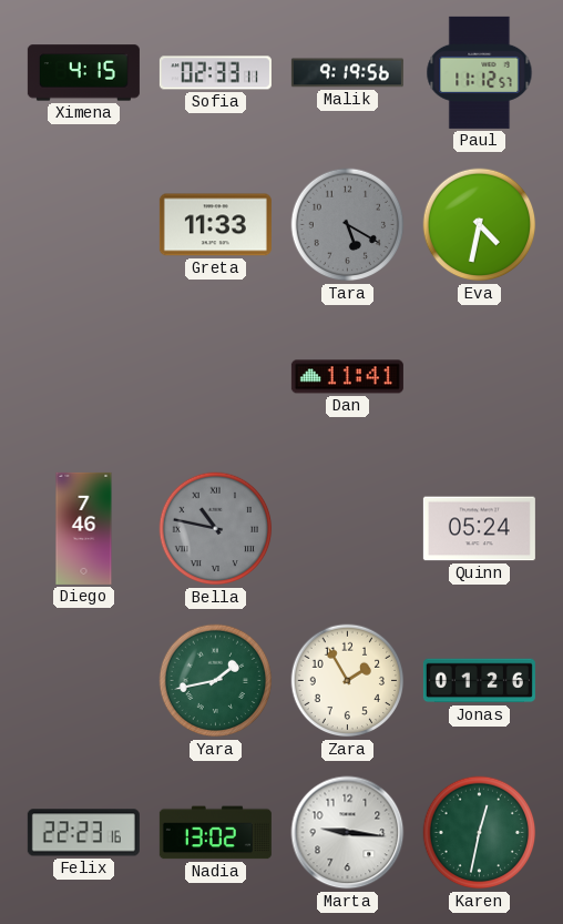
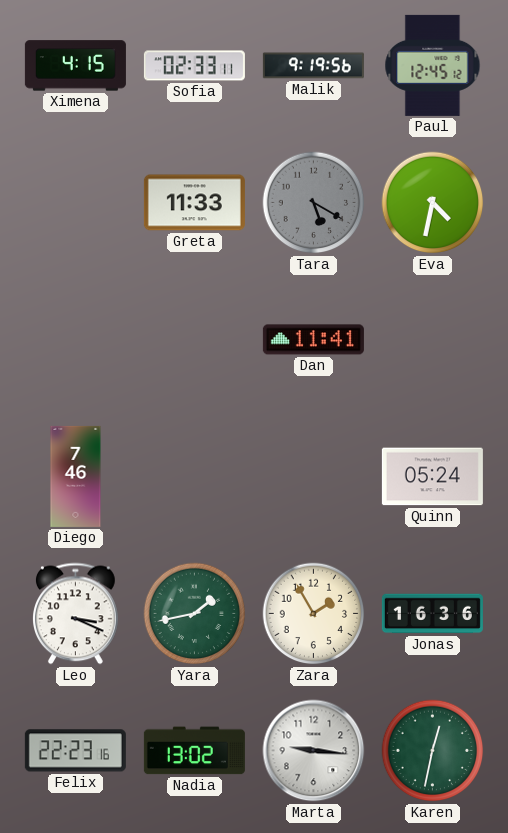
Paul: 11:12 -> 12:45 (433, 65)
Bella: 10:47 -> none (216, 529)
Leo: none -> 3:19 (76, 614)
Jonas: 01:26 -> 16:36 (432, 614)
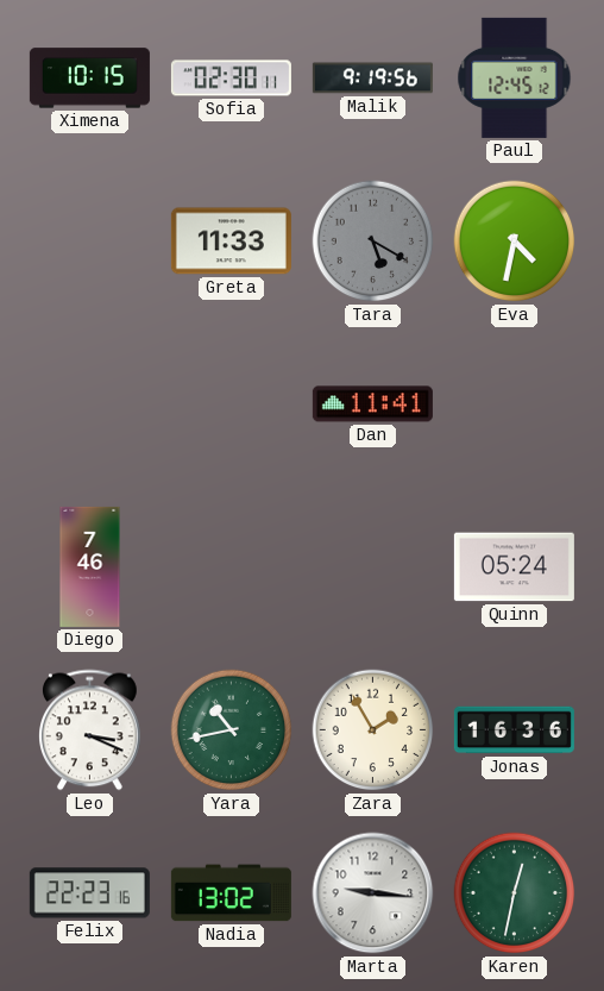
Ximena: 4:15 -> 10:15 (89, 79)
Sofia: 02:33 -> 02:30 (231, 79)
Yara: 1:43 -> 10:43 (232, 730)
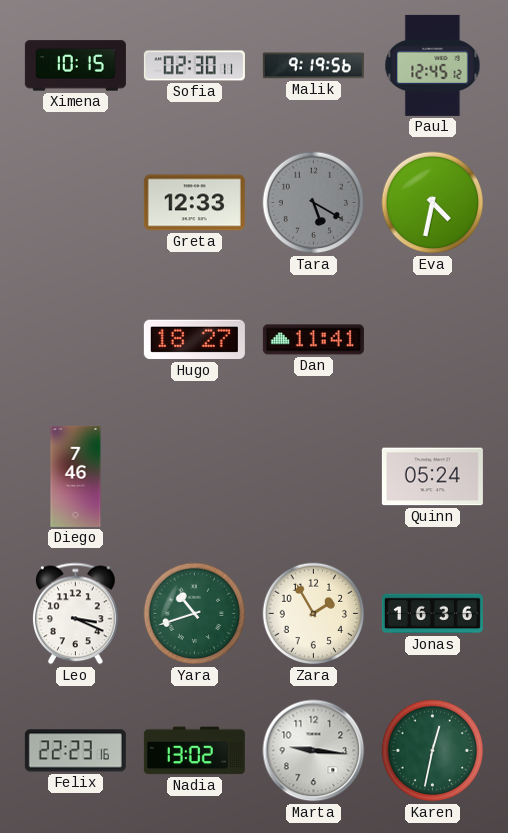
Greta: 11:33 -> 12:33 (194, 203)
Hugo: none -> 18:27 (194, 340)
Yara: 10:43 -> 10:42 (195, 614)
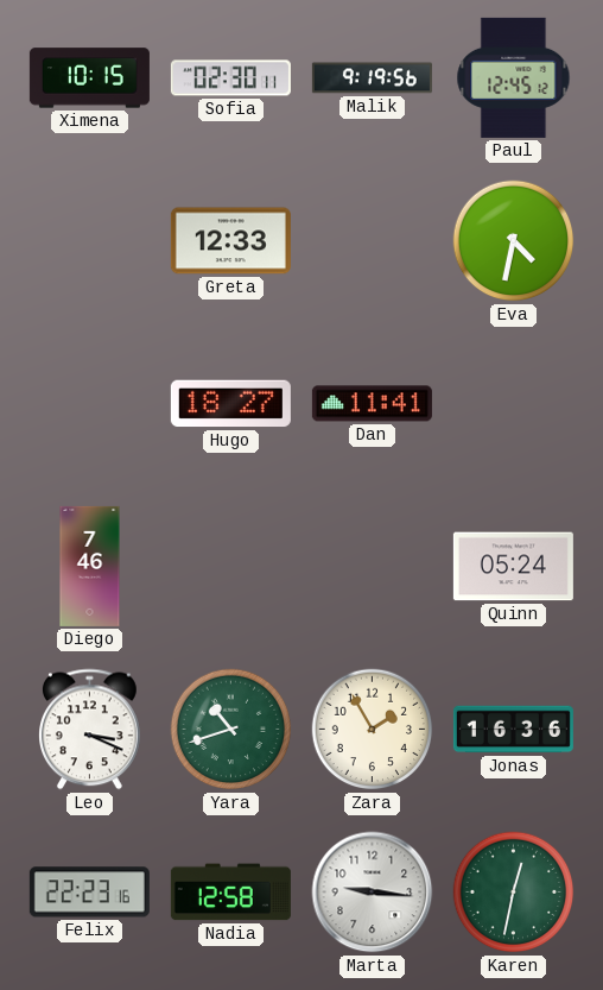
Tara: 5:20 -> none (314, 203)
Nadia: 13:02 -> 12:58 (230, 893)
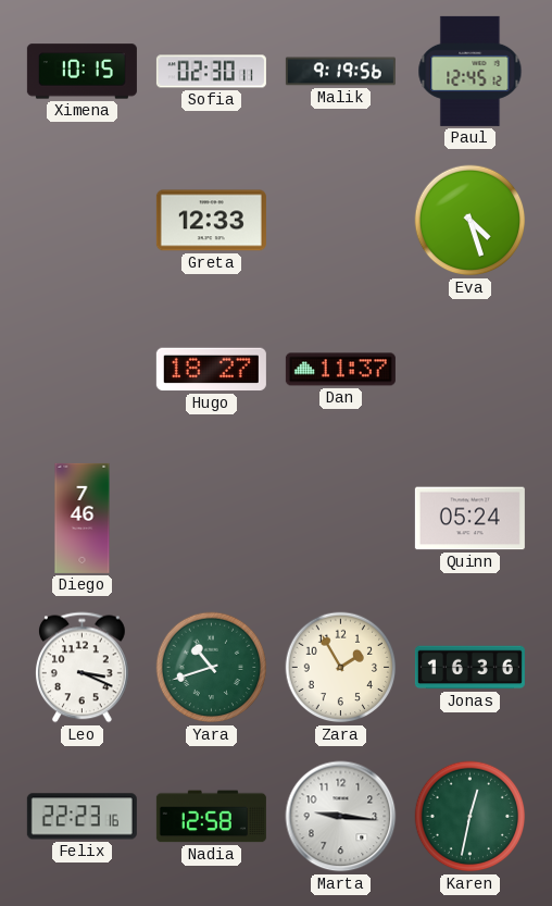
Eva: 4:32 -> 4:27 (471, 221)
Dan: 11:41 -> 11:37 (340, 370)
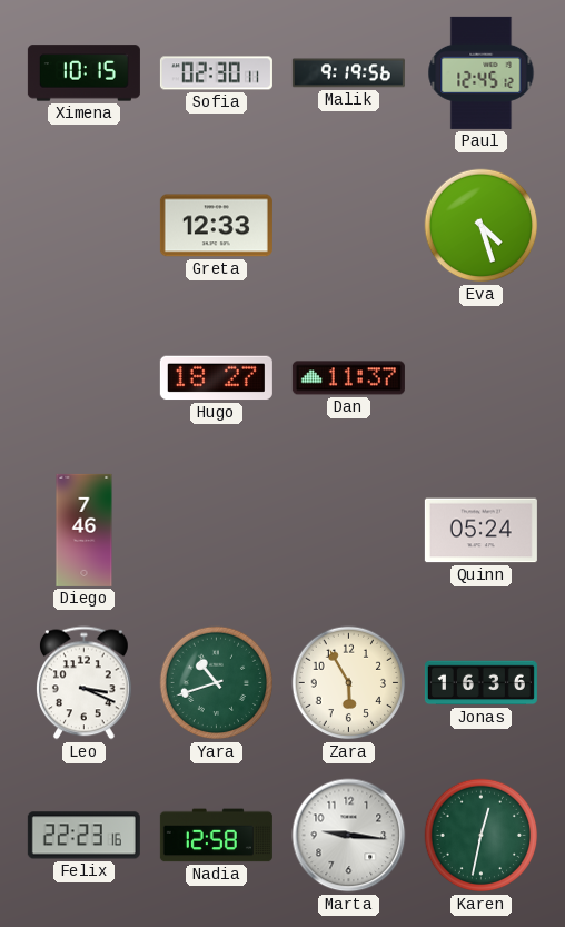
Zara: 1:55 -> 5:55 (349, 683)
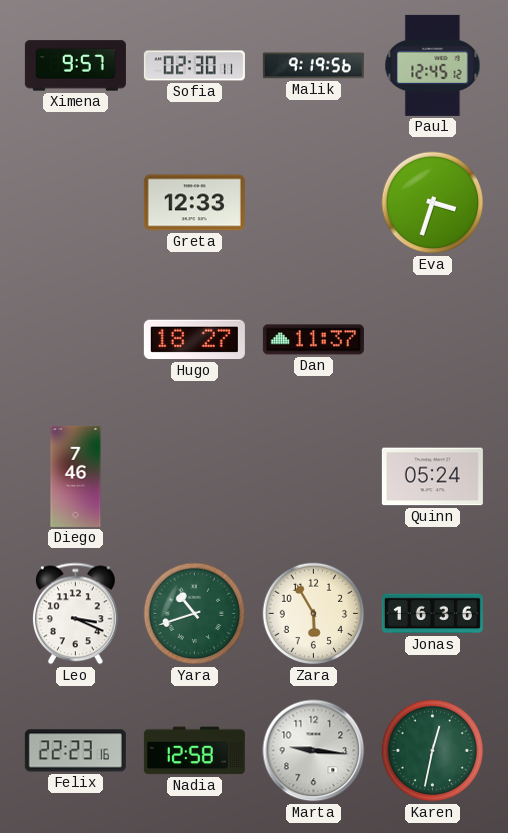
Ximena: 10:15 -> 9:57 (75, 66)
Eva: 4:27 -> 3:33 (433, 203)
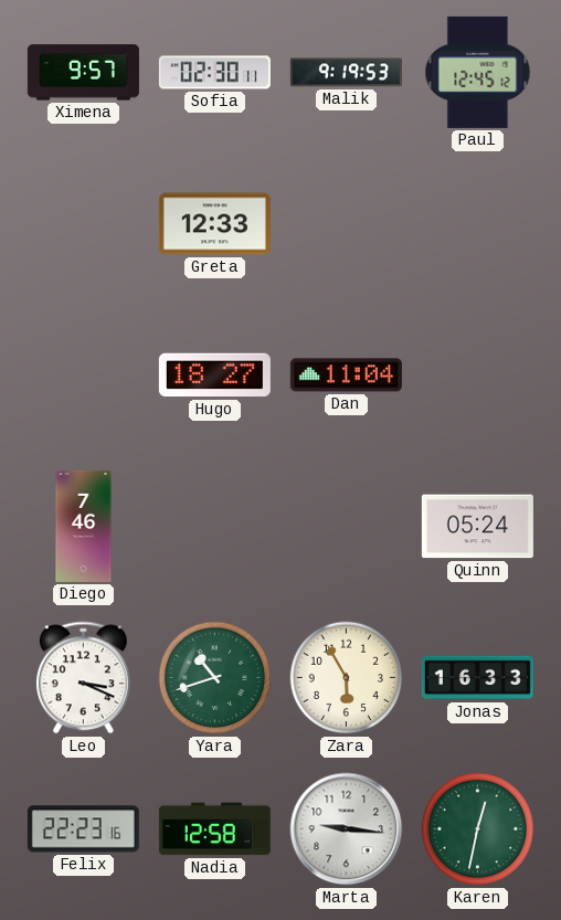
Malik: 9:19:56 -> 9:19:53 (346, 73)
Eva: 3:33 -> none (433, 203)
Dan: 11:37 -> 11:04 (346, 376)
Jonas: 16:36 -> 16:33 (477, 678)
